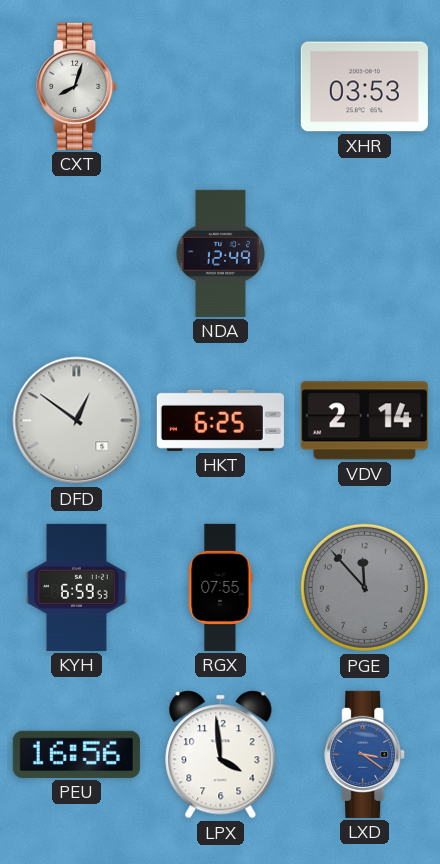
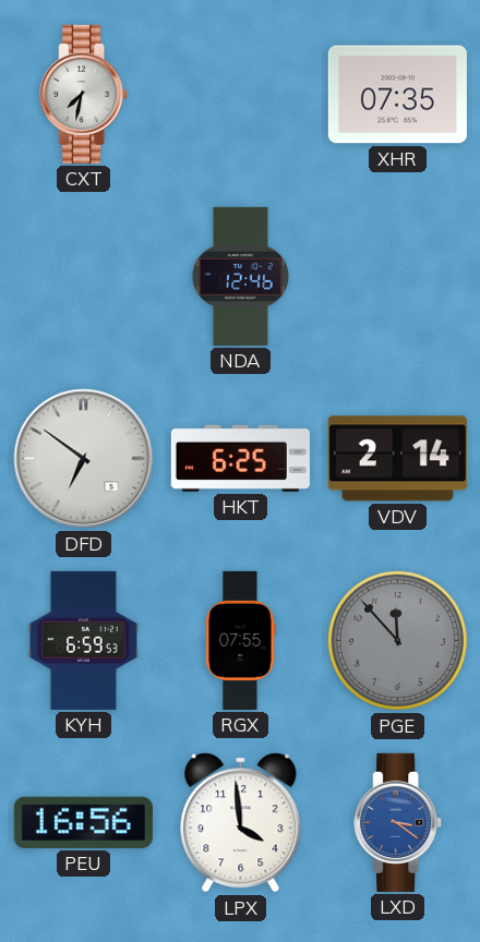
CXT: 8:03 -> 7:32 (84, 94)
XHR: 03:53 -> 07:35 (397, 95)
NDA: 12:49 -> 12:46 (240, 276)
DFD: 12:51 -> 6:51 (84, 459)
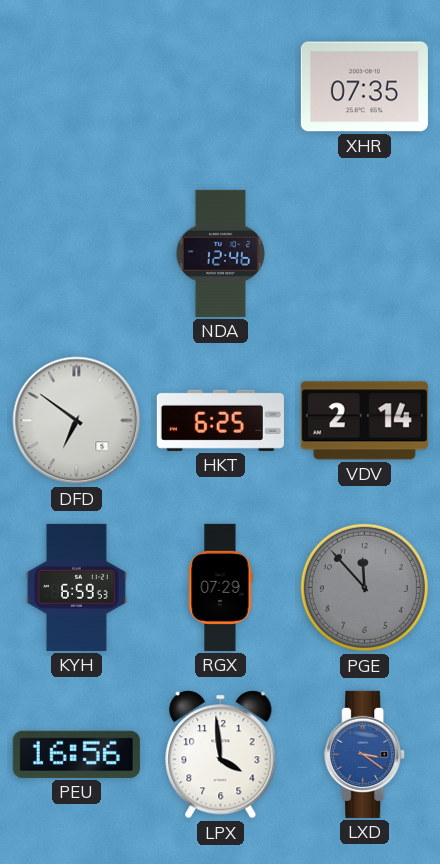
CXT: 7:32 -> none (84, 94)
RGX: 07:55 -> 07:29 (220, 587)
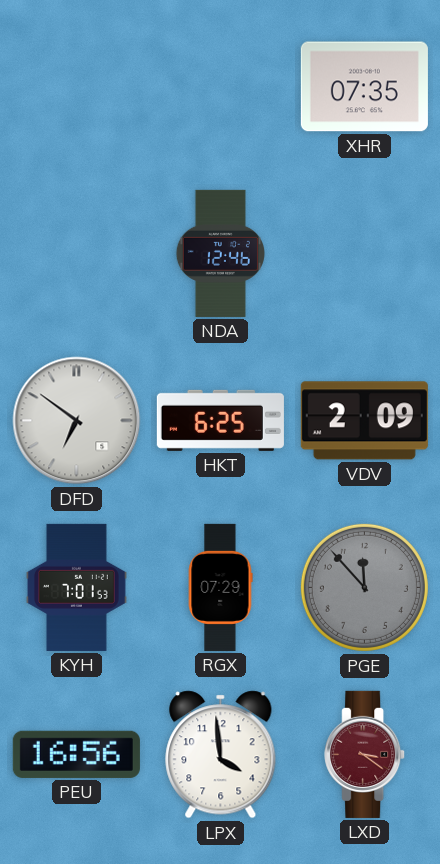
VDV: 2:14 -> 2:09 (364, 421)
KYH: 6:59 -> 7:01 (76, 587)
LXD dial: blue -> burgundy (365, 754)
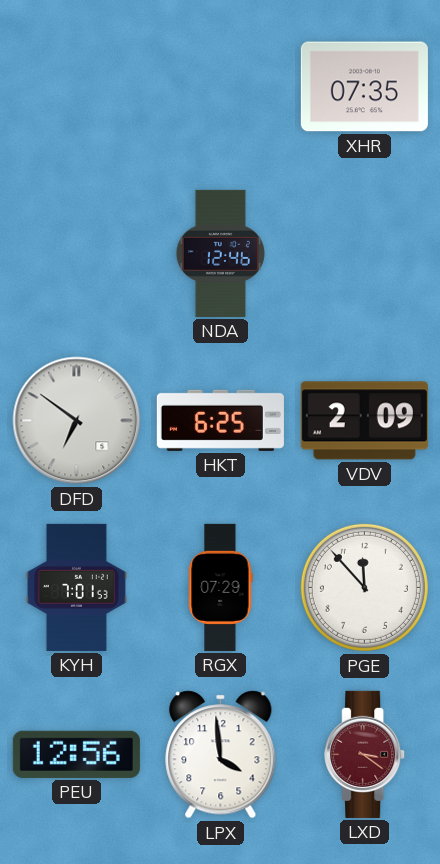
PGE dial: grey -> white (364, 587)
PEU: 16:56 -> 12:56 (76, 754)
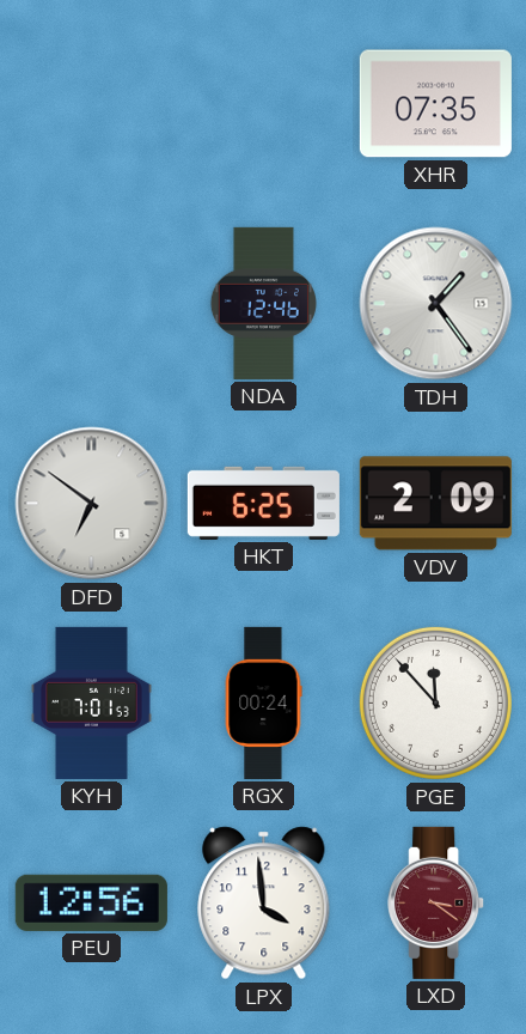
TDH: none -> 1:24 (436, 304)
RGX: 07:29 -> 00:24 (263, 702)
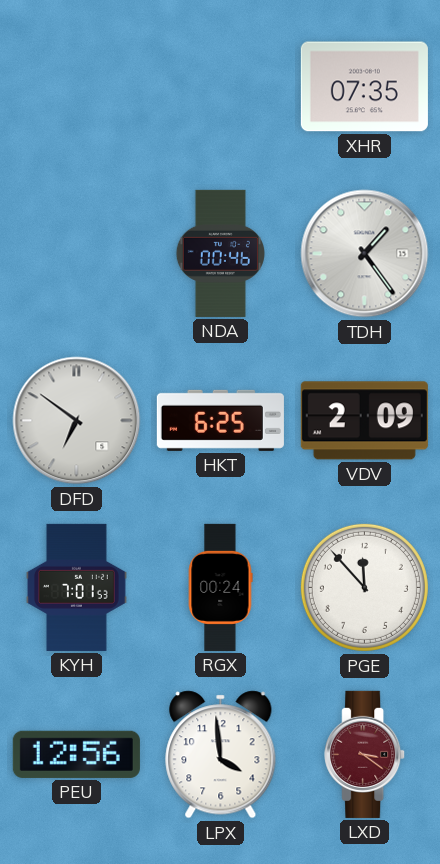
NDA: 12:46 -> 00:46 (220, 253)
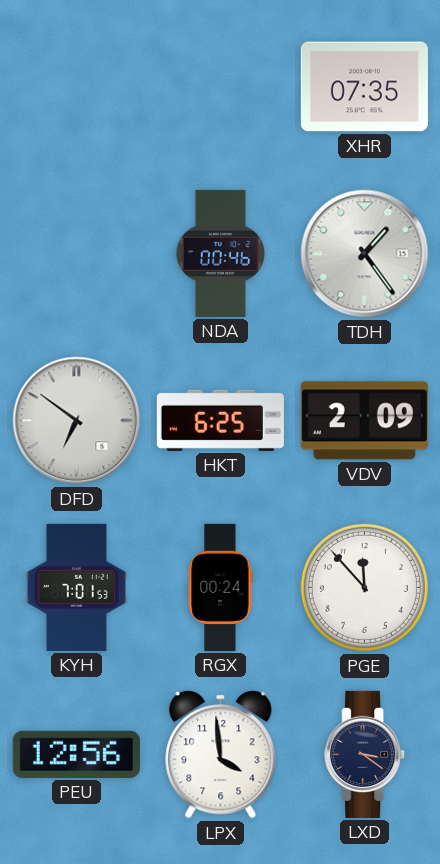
LXD dial: burgundy -> navy (365, 754)
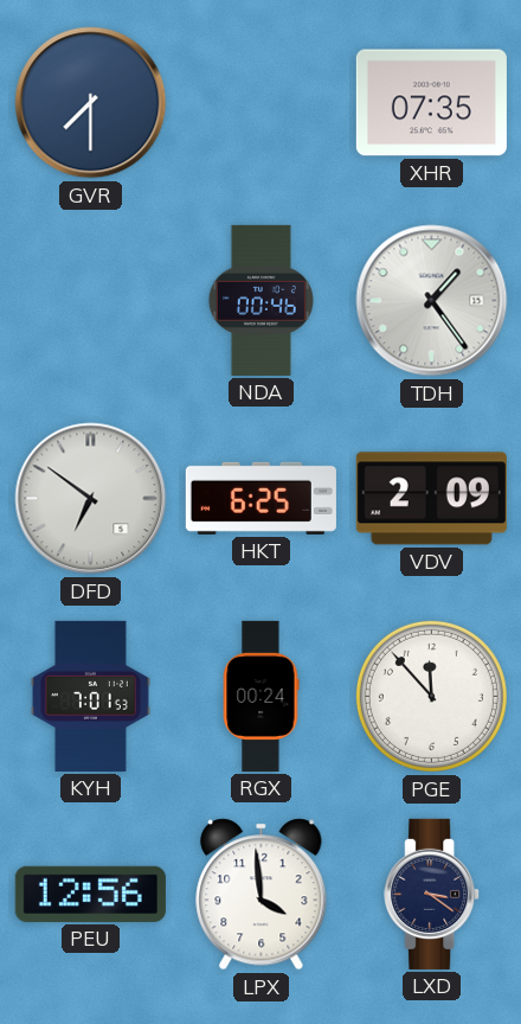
GVR: none -> 7:30 (91, 103)
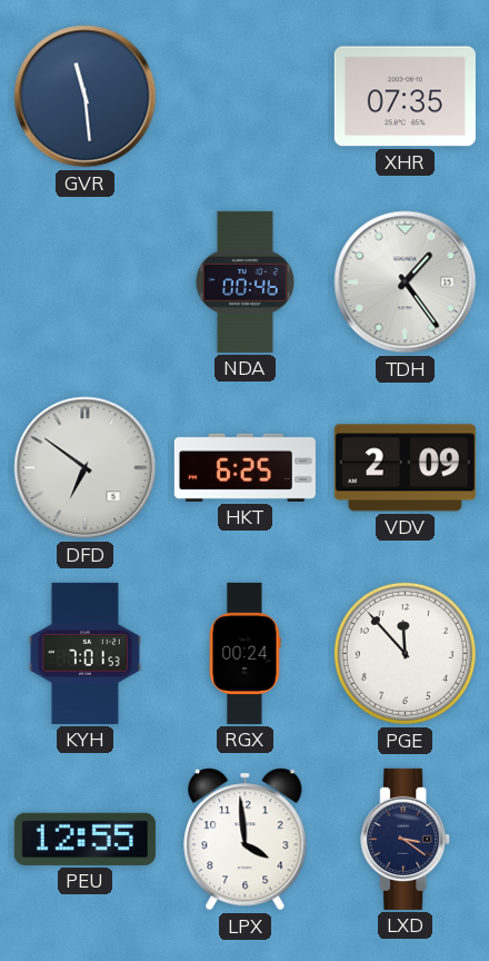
GVR: 7:30 -> 11:29 (86, 97)
PEU: 12:56 -> 12:55 (84, 839)
